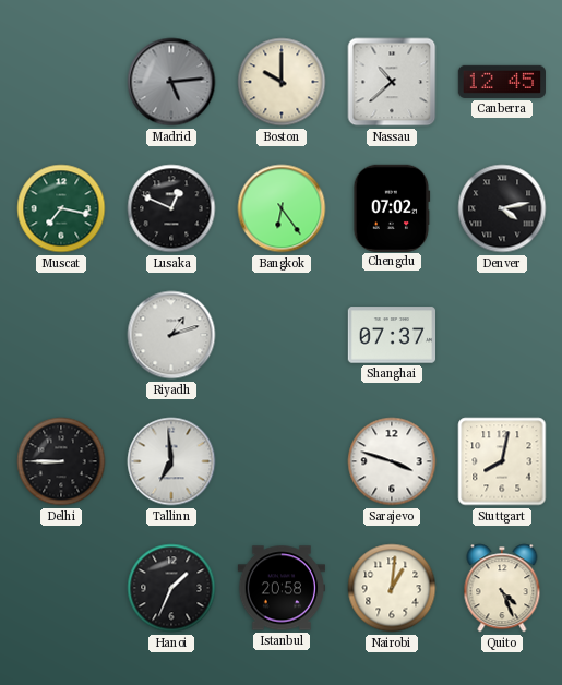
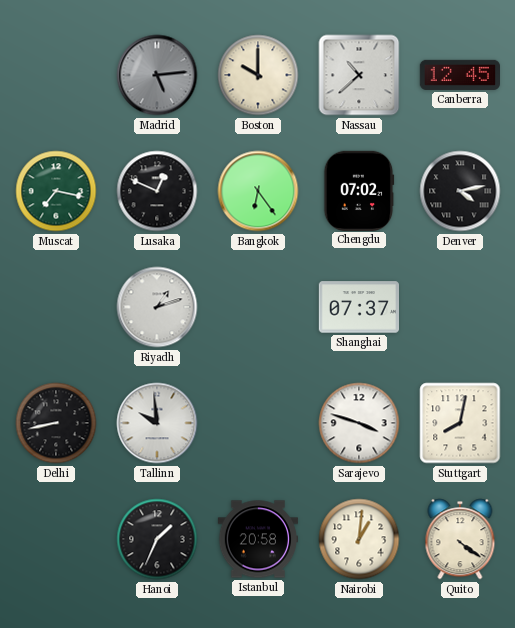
Delhi: 8:45 -> 8:43 (56, 423)
Tallinn: 6:59 -> 9:59 (157, 423)
Quito: 4:26 -> 4:21 (460, 539)
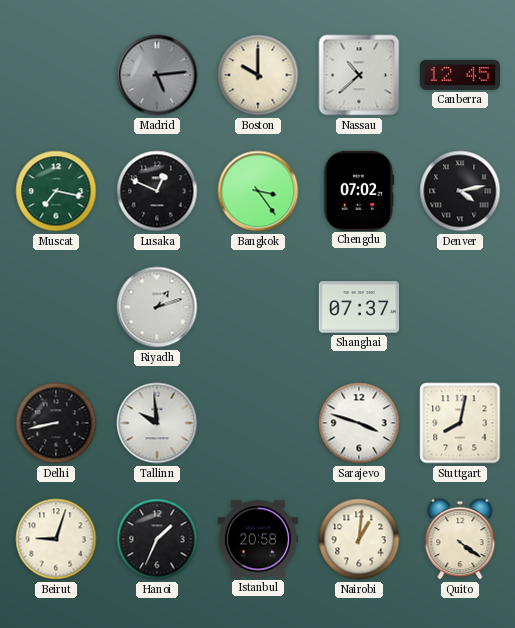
Bangkok: 6:24 -> 3:24 (258, 191)
Beirut: none -> 9:03 (56, 539)
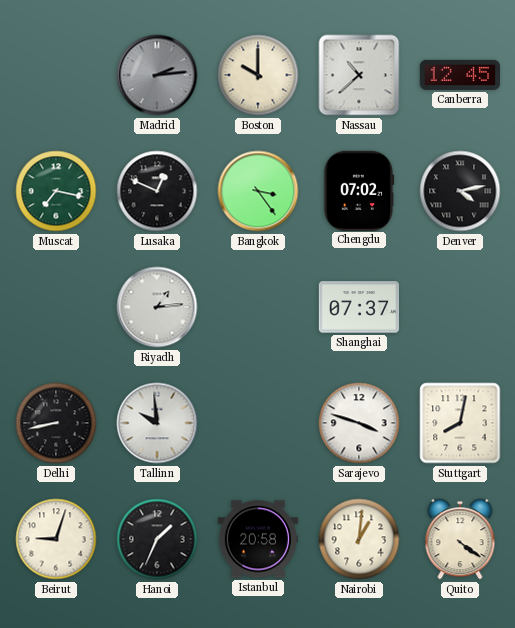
Madrid: 5:14 -> 2:14 (157, 75)
Riyadh: 1:12 -> 1:14 (157, 307)
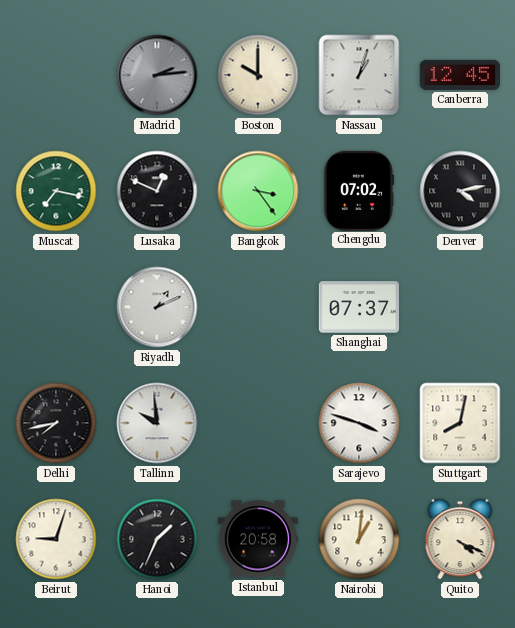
Nassau: 10:38 -> 1:03 (359, 75)
Riyadh: 1:14 -> 1:11 (157, 307)
Delhi: 8:43 -> 7:43 (56, 423)
Quito: 4:21 -> 4:19 (460, 539)
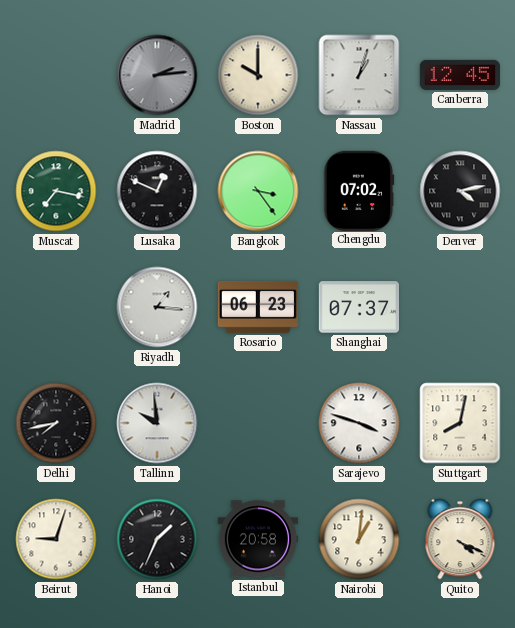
Riyadh: 1:11 -> 1:16 (157, 307)
Rosario: none -> 06:23 (257, 307)
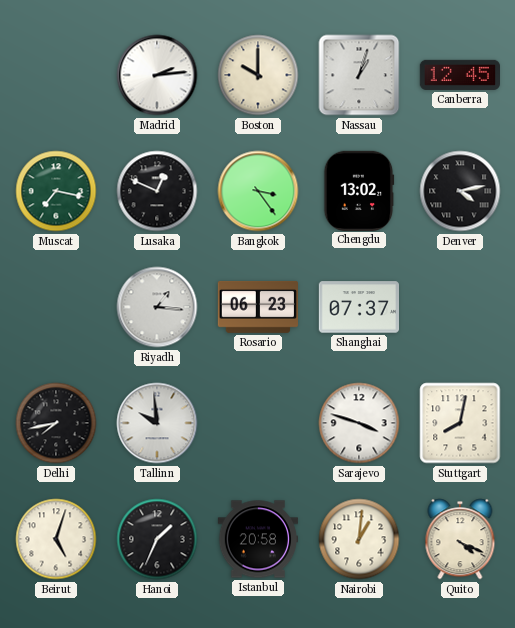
Madrid dial: grey -> white (157, 75)
Chengdu: 07:02 -> 13:02 (359, 190)
Beirut: 9:03 -> 5:03 (56, 539)
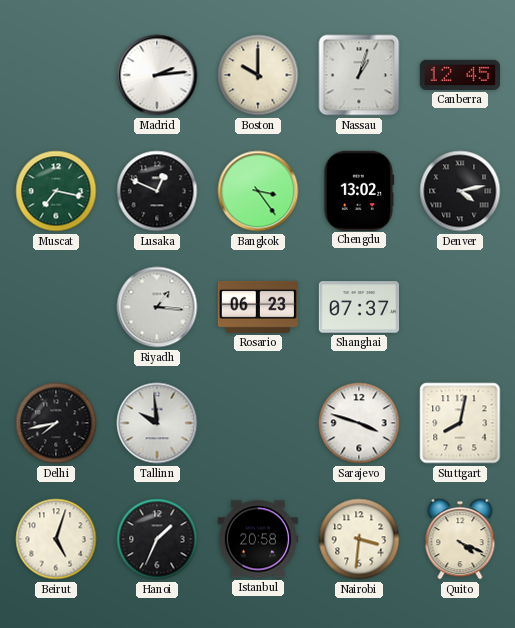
Nairobi: 1:01 -> 3:31 (359, 539)
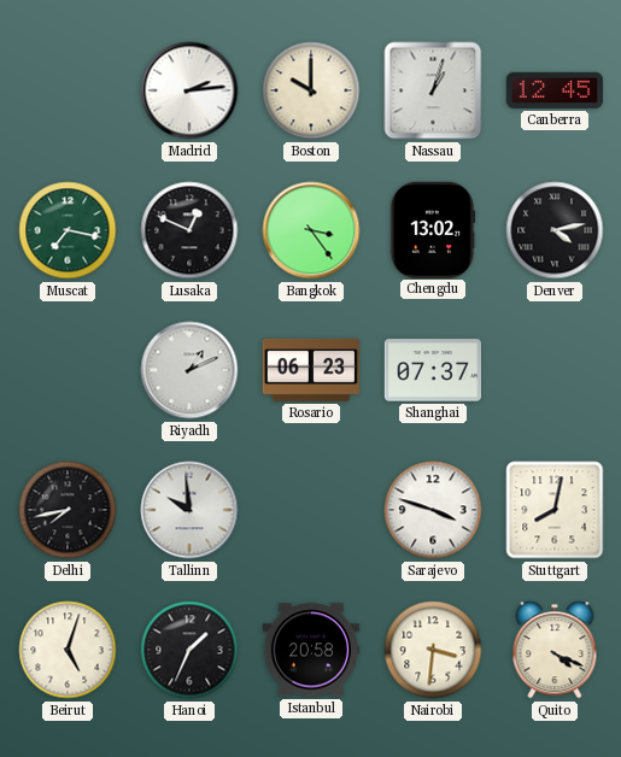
Riyadh: 1:16 -> 1:11 (189, 370)
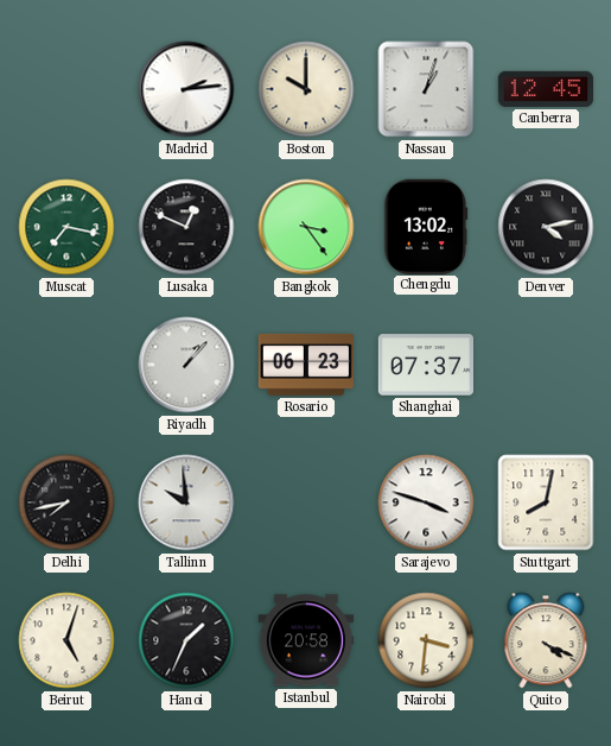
Riyadh: 1:11 -> 1:07 (186, 365)
